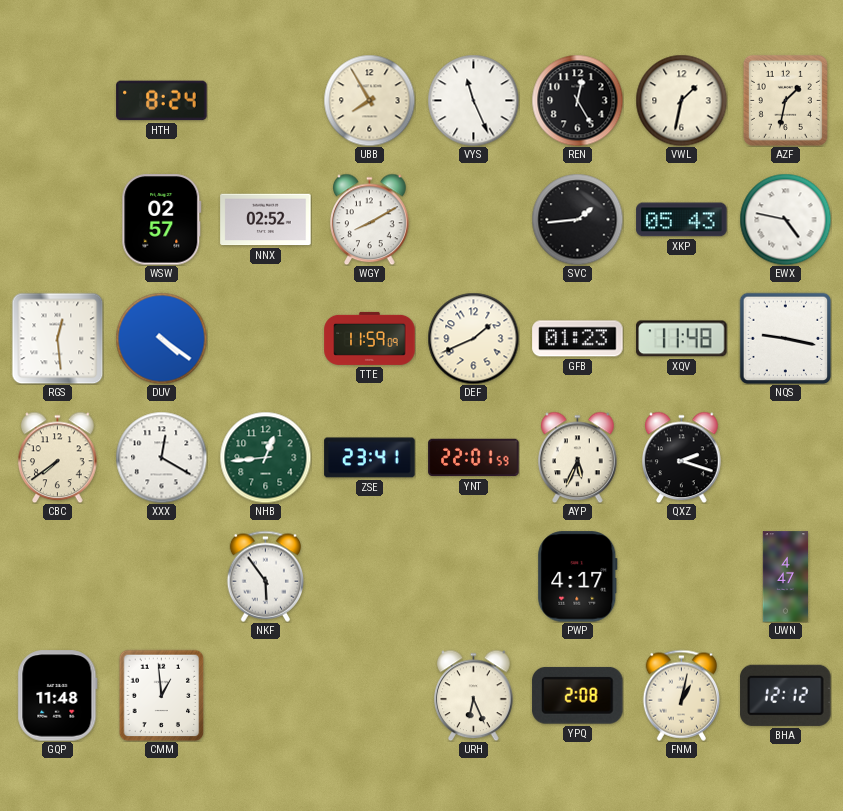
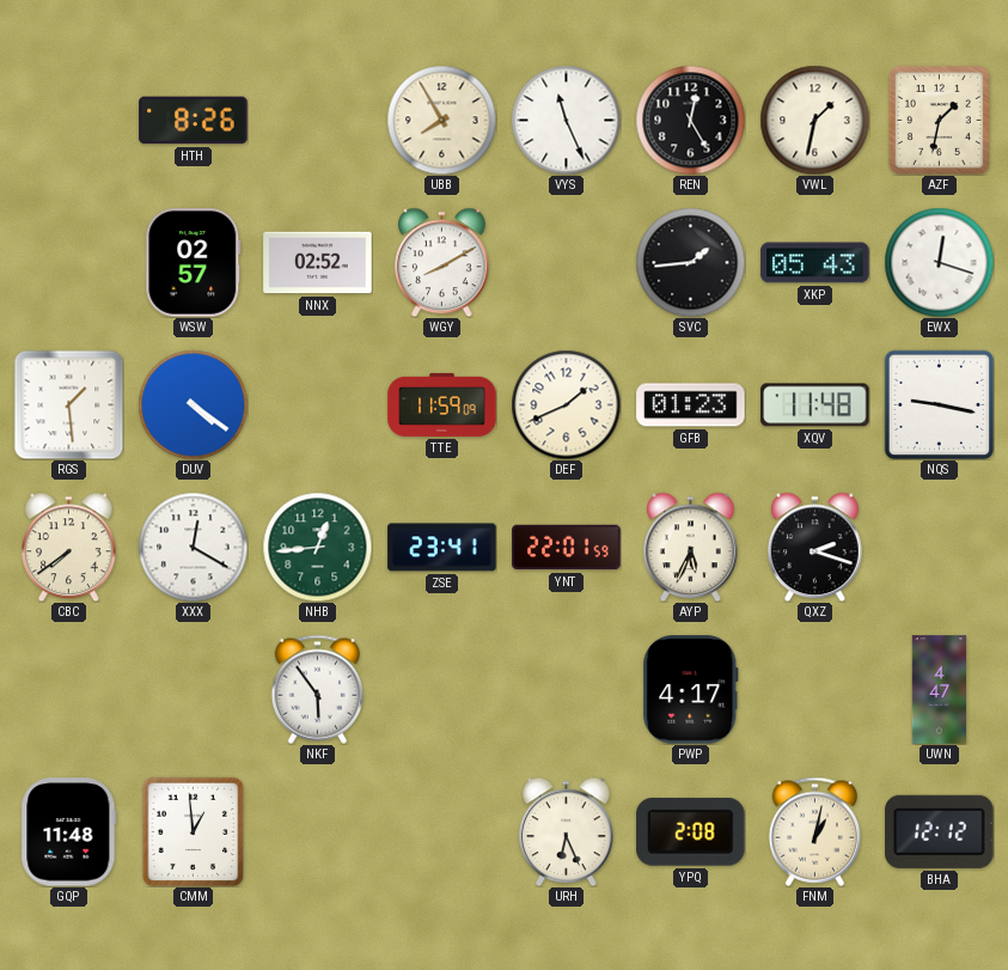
HTH: 8:24 -> 8:26 (194, 121)
EWX: 4:47 -> 12:18 (939, 262)
RGS: 12:29 -> 1:29 (68, 404)
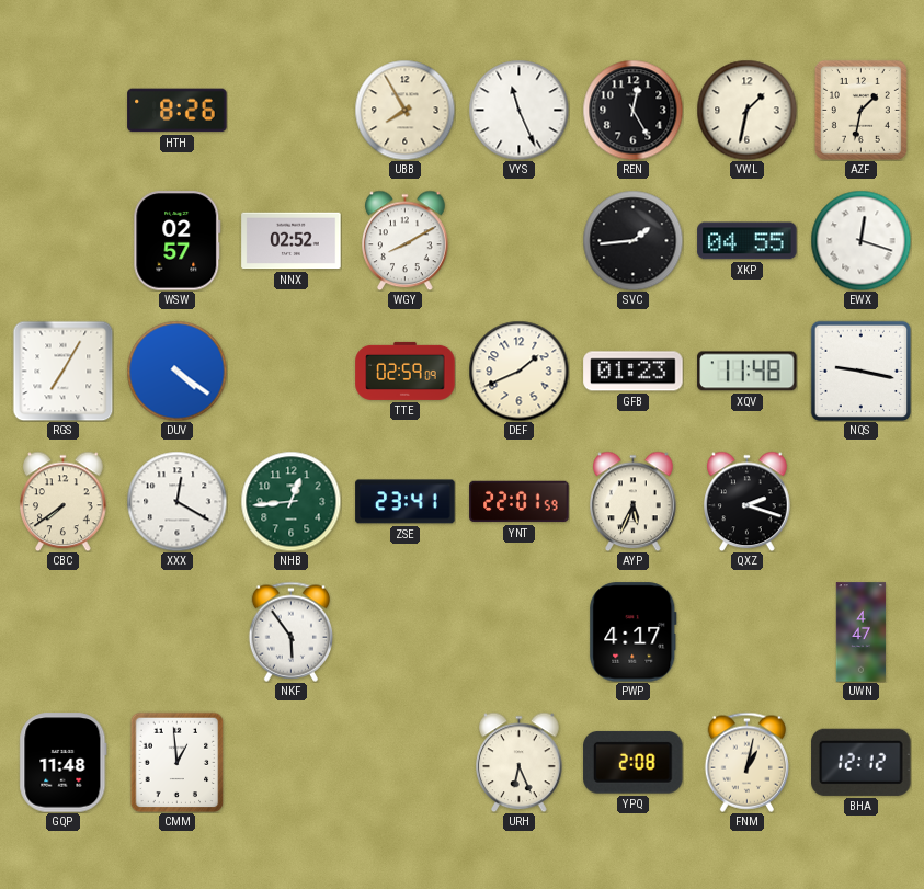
XKP: 05:43 -> 04:55 (748, 241)
RGS: 1:29 -> 7:05 (62, 371)
TTE: 11:59 -> 02:59 (406, 371)
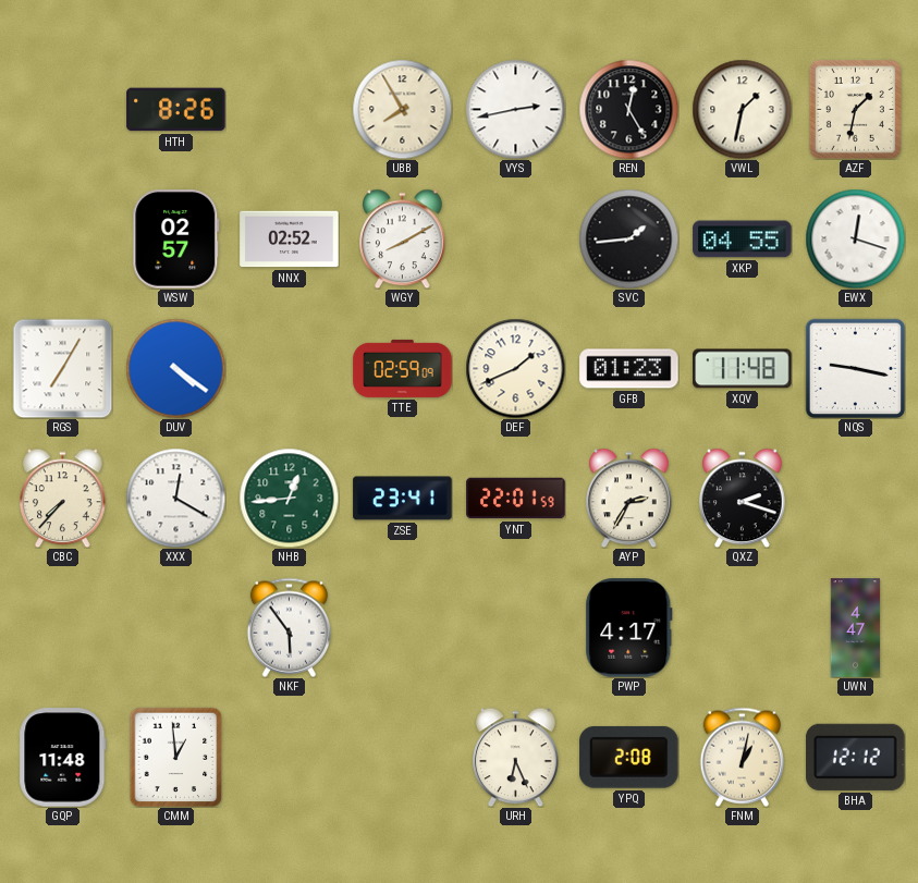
VYS: 11:26 -> 2:43 (515, 109)
CBC: 7:39 -> 7:37 (63, 498)
AYP: 5:34 -> 2:35 (629, 498)
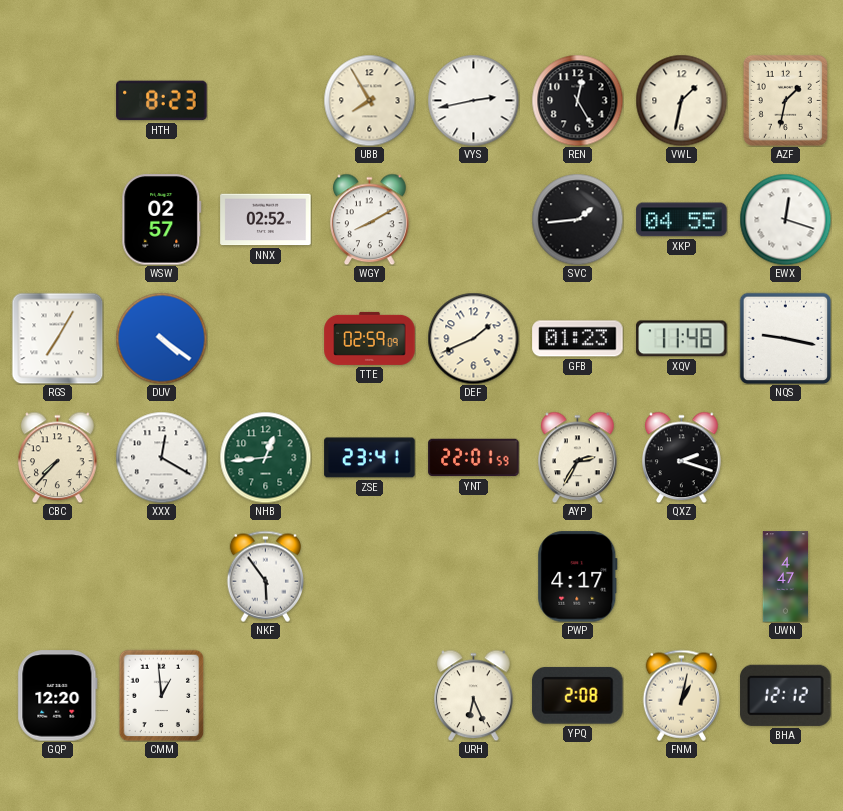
HTH: 8:26 -> 8:23 (162, 101)
GQP: 11:48 -> 12:20 (58, 696)
